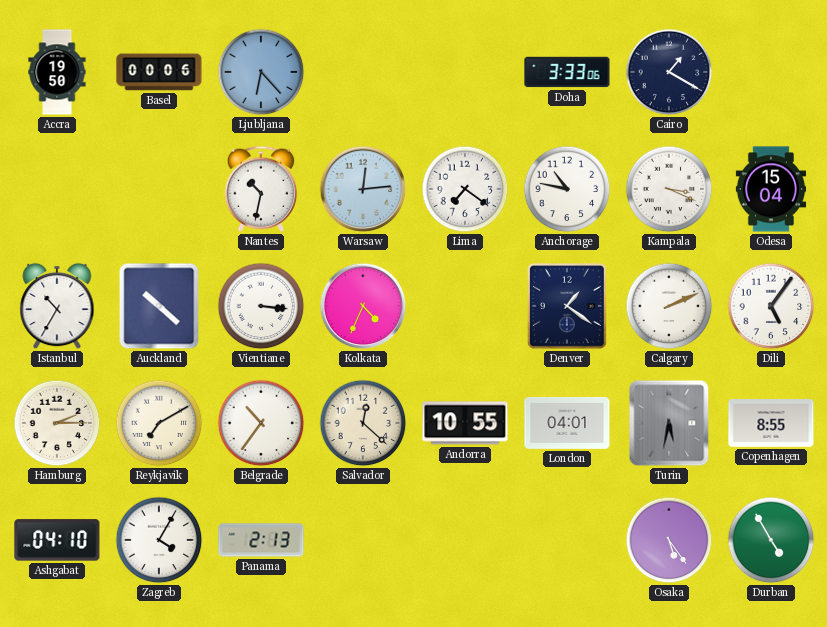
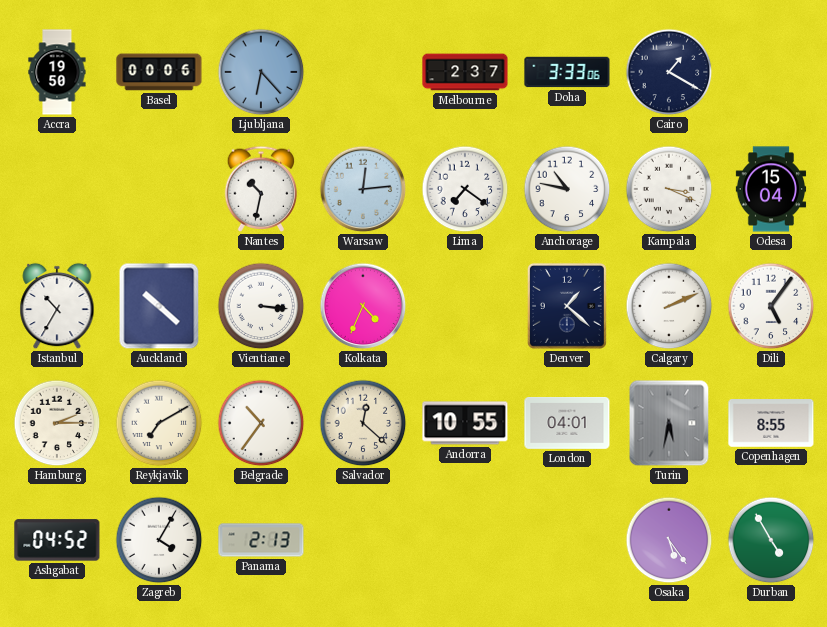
Melbourne: none -> 2:37 (465, 72)
Denver: 1:21 -> 1:22 (567, 306)
Ashgabat: 04:10 -> 04:52 (57, 540)
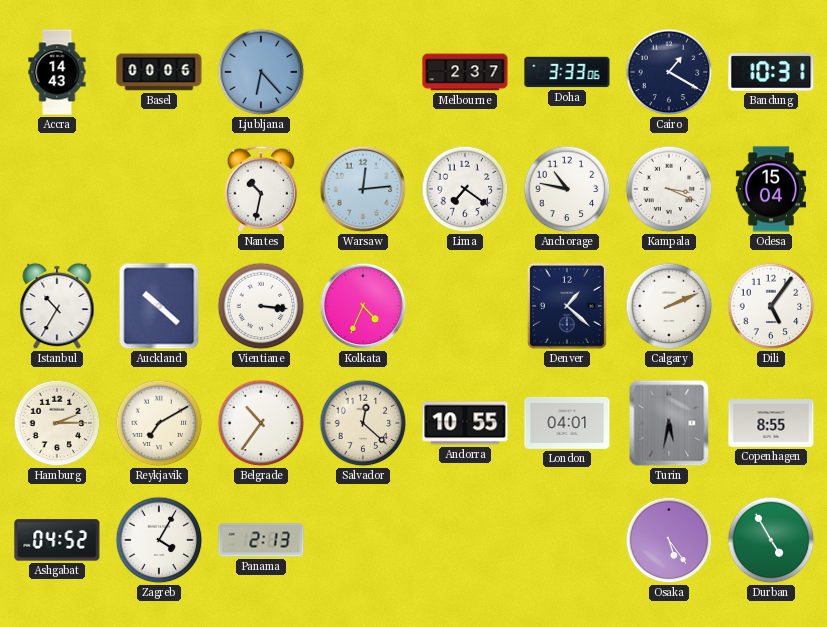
Accra: 19:50 -> 14:43 (57, 72)
Bandung: none -> 10:31 (771, 72)
